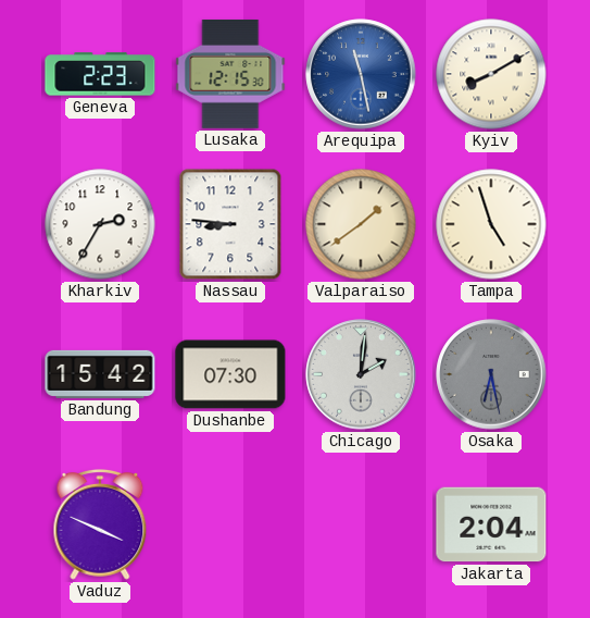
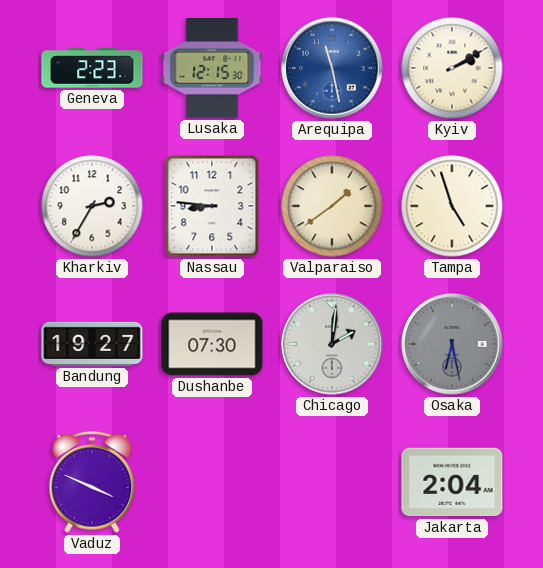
Kyiv: 8:10 -> 2:10 (452, 68)
Bandung: 15:42 -> 19:27 (92, 344)
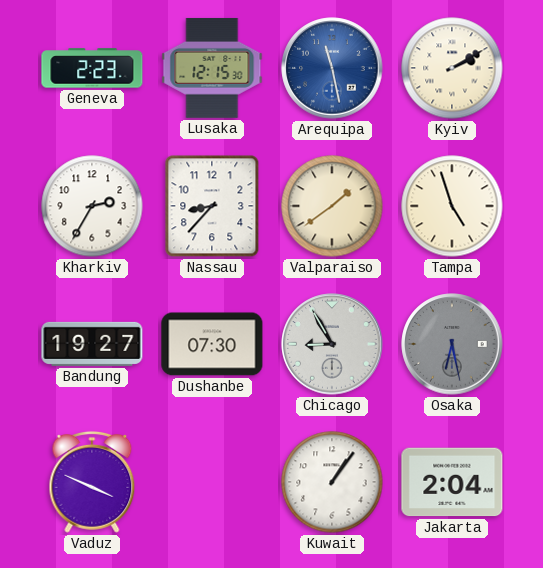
Nassau: 8:46 -> 8:37 (212, 206)
Chicago: 2:01 -> 8:55 (332, 344)
Kuwait: none -> 1:06 (332, 482)
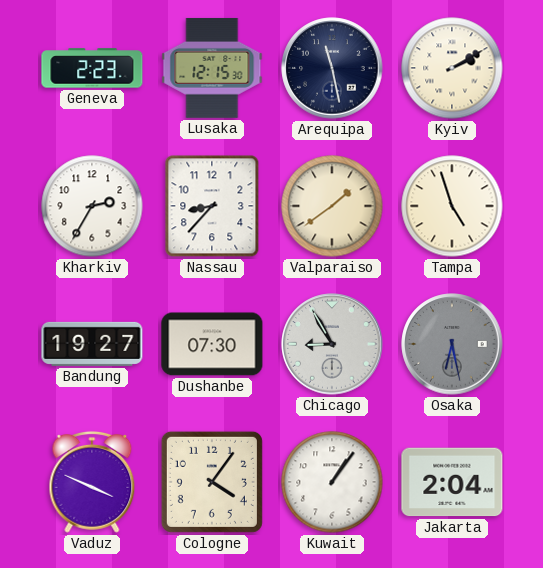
Arequipa dial: blue -> navy (332, 68)
Cologne: none -> 4:06 (212, 482)
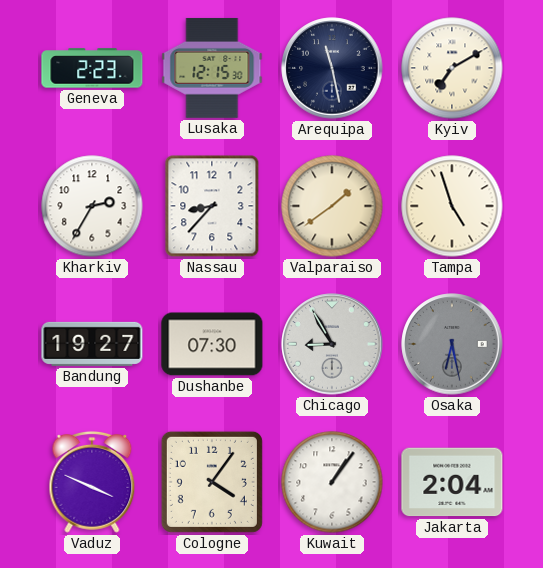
Kyiv: 2:10 -> 7:10 (452, 68)
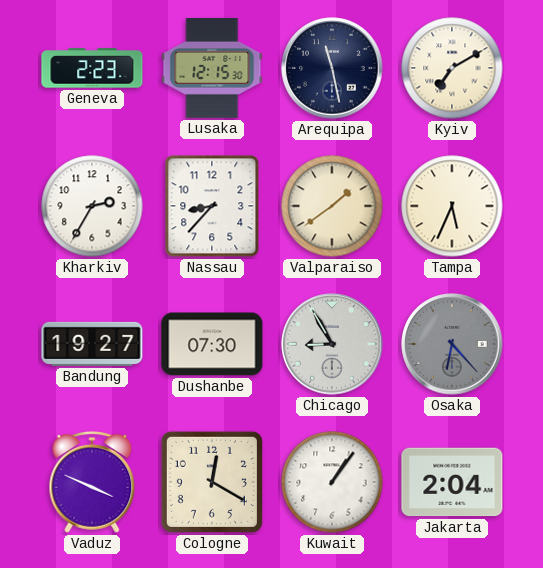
Tampa: 4:57 -> 5:34 (452, 206)
Osaka: 6:28 -> 6:23 (452, 344)
Cologne: 4:06 -> 12:20 (212, 482)
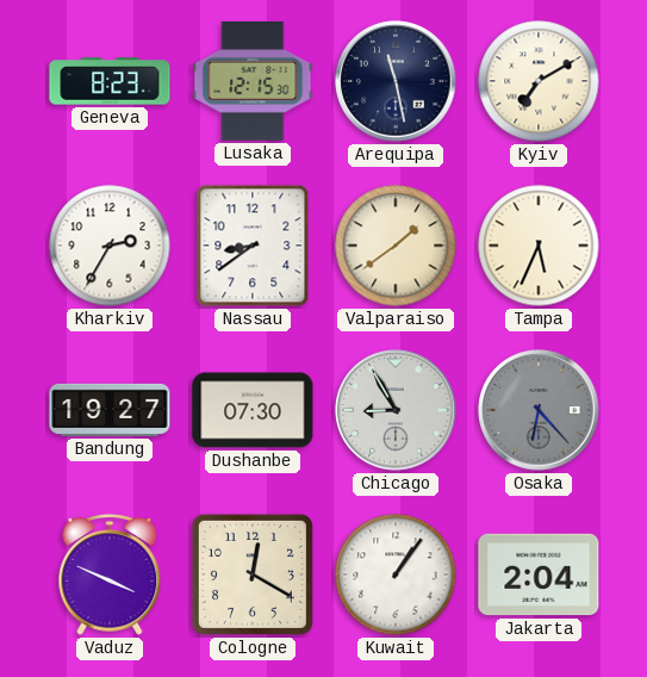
Geneva: 2:23 -> 8:23 (110, 81)
Nassau: 8:37 -> 8:39 (253, 246)
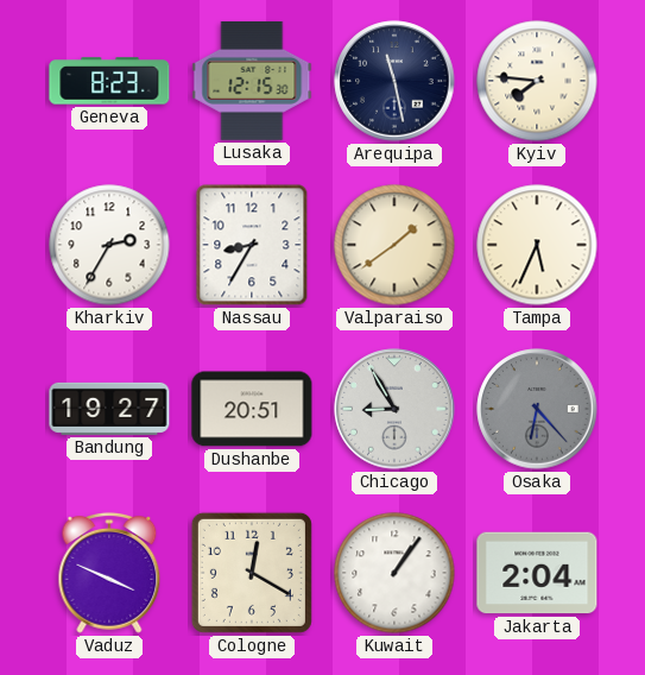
Kyiv: 7:10 -> 7:46 (537, 81)
Nassau: 8:39 -> 8:35 (252, 245)
Dushanbe: 07:30 -> 20:51 (252, 409)
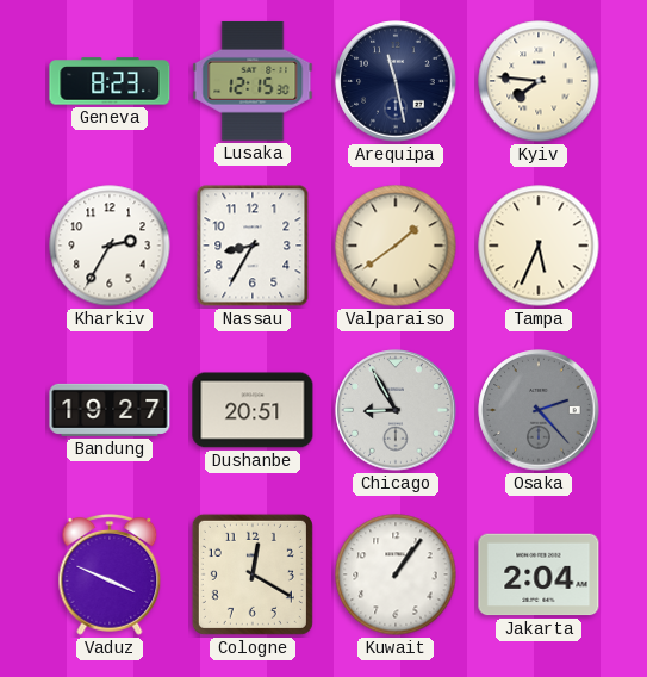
Osaka: 6:23 -> 2:23 (539, 410)
